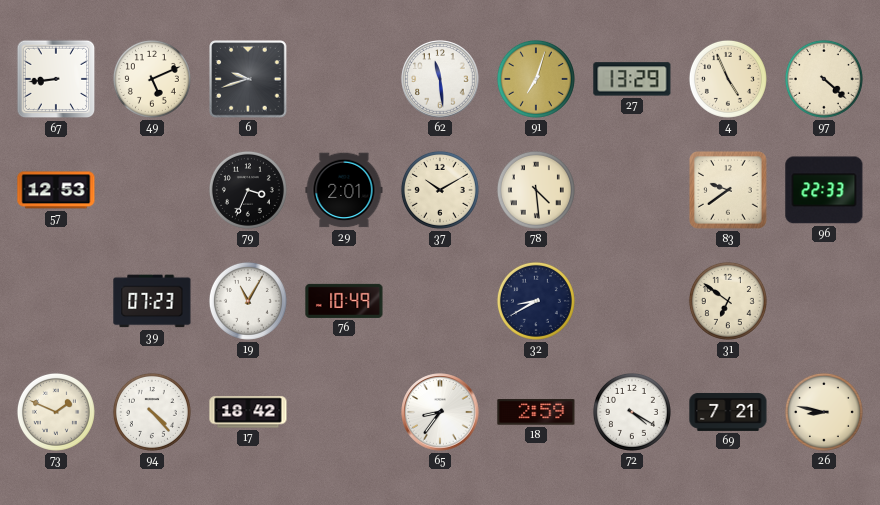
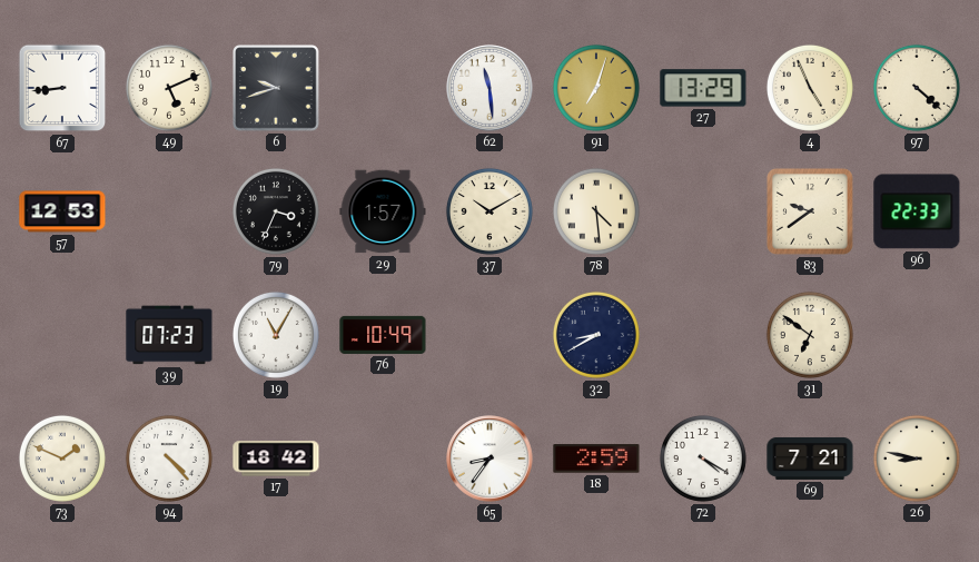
29: 2:01 -> 1:57 (383, 211)
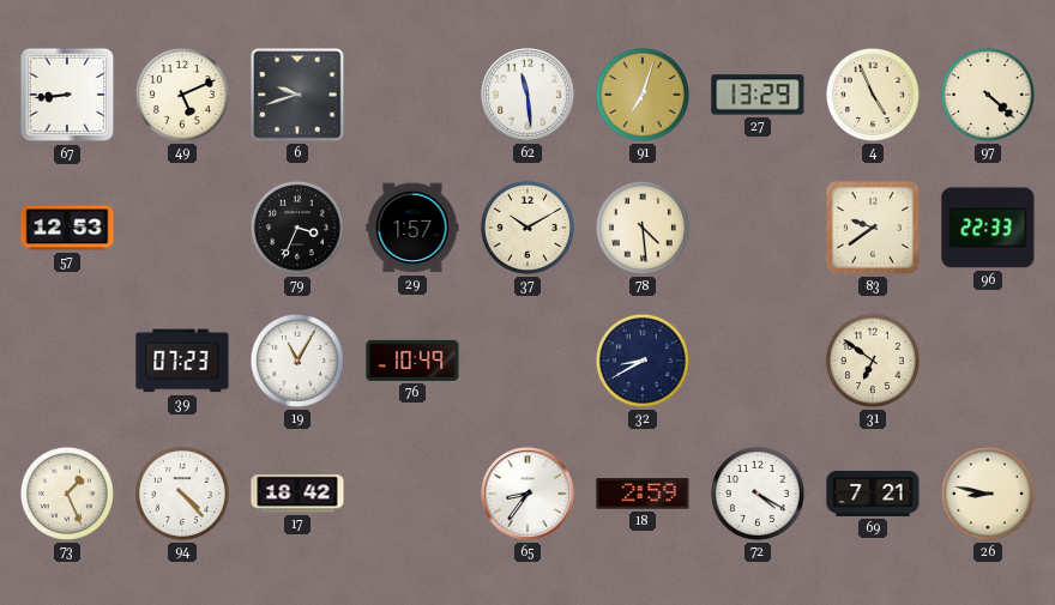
73: 1:49 -> 1:26 (67, 494)
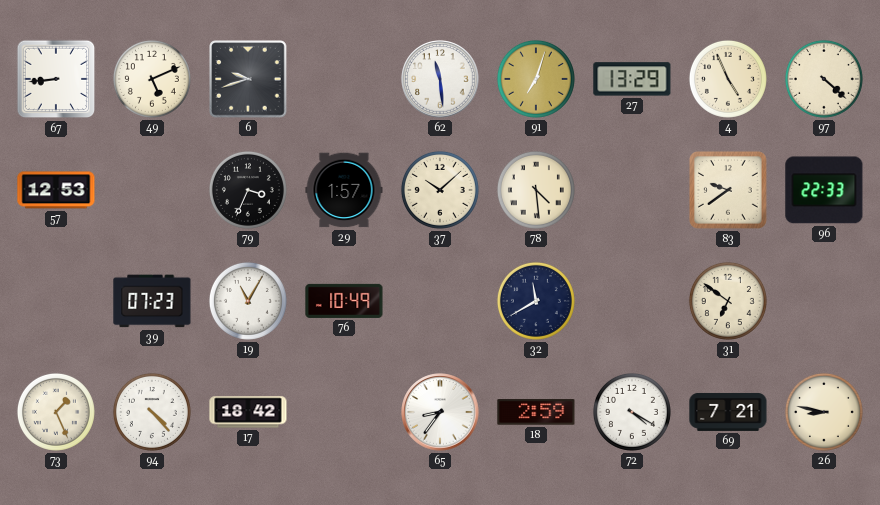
37: 10:10 -> 10:08 (440, 190)
32: 8:40 -> 11:40 (536, 301)
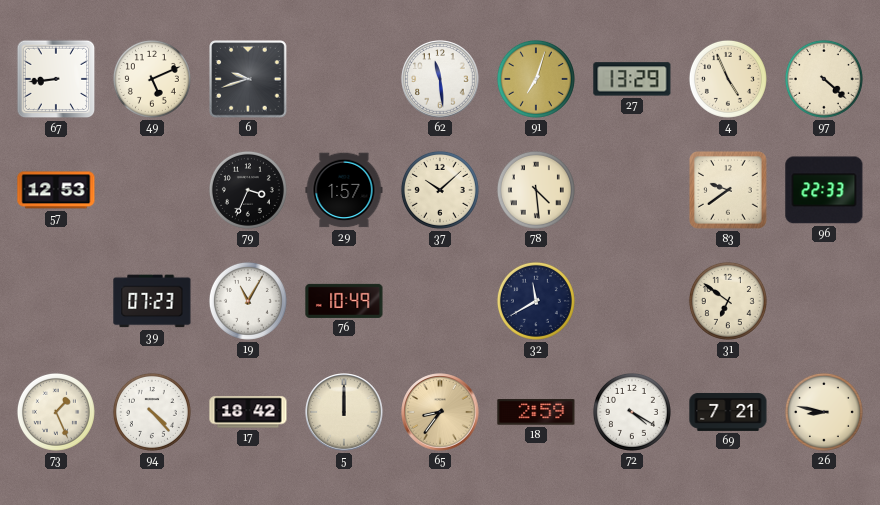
5: none -> 12:00 (344, 412)
65 dial: white -> champagne (440, 412)
